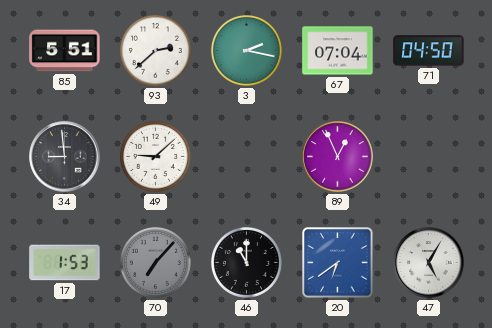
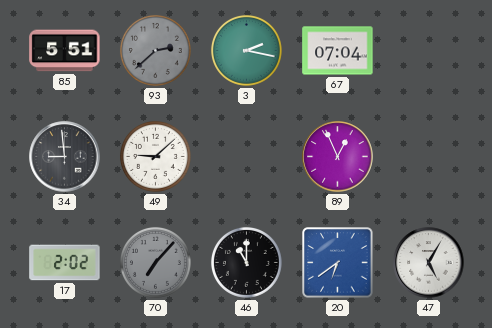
93 dial: white -> grey (155, 50)
71: 04:50 -> none (429, 51)
17: 1:53 -> 2:02 (65, 263)
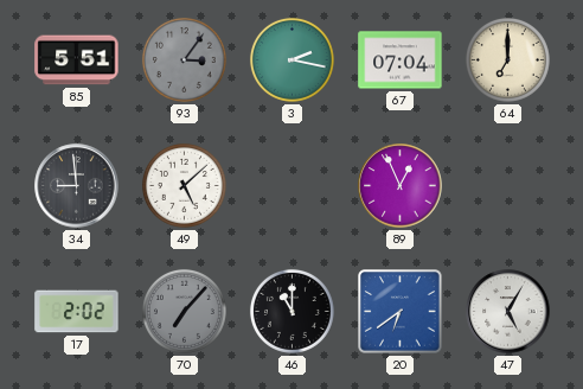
93: 2:38 -> 3:06 (184, 59)
64: none -> 7:00 (507, 59)
49: 9:08 -> 5:08 (184, 185)
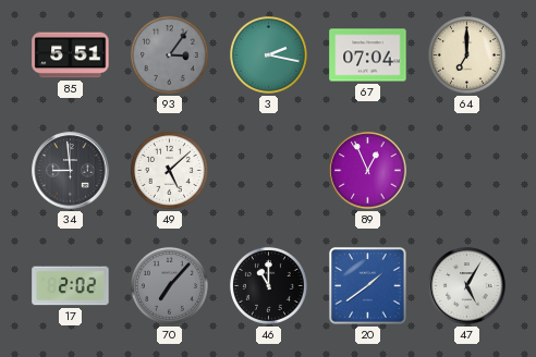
20: 6:39 -> 1:39 (368, 286)
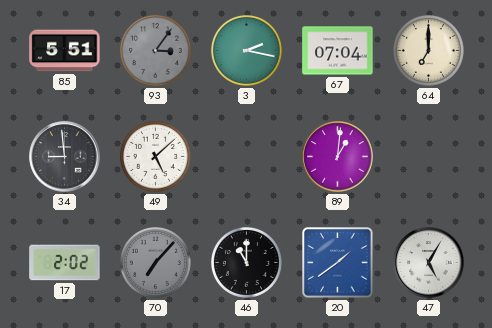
89: 12:56 -> 1:01 (338, 157)
